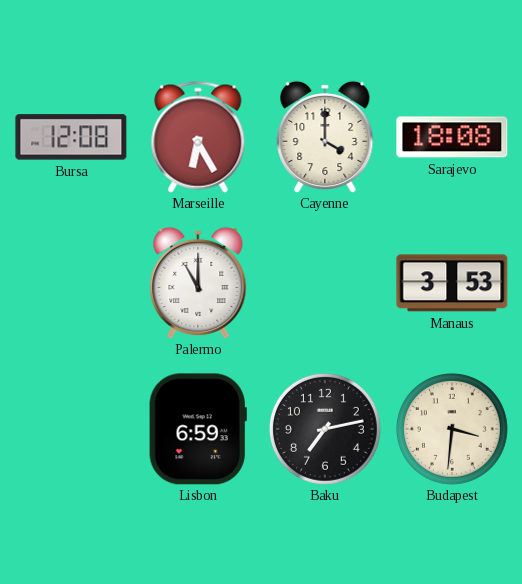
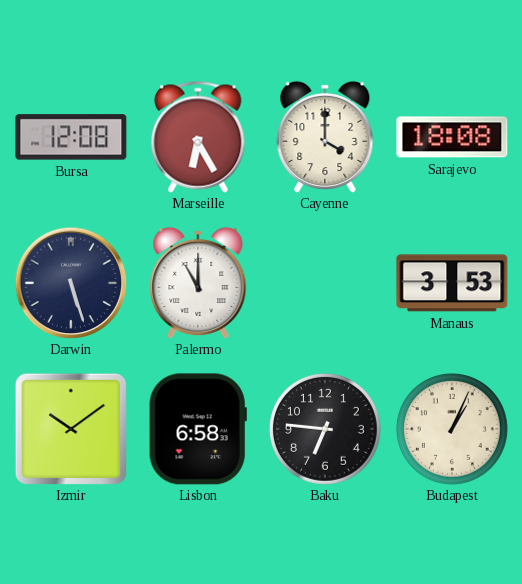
Darwin: none -> 5:27 (71, 283)
Izmir: none -> 10:09 (71, 429)
Lisbon: 6:59 -> 6:58 (198, 429)
Baku: 7:13 -> 6:46 (325, 429)
Budapest: 3:31 -> 1:04 (452, 429)
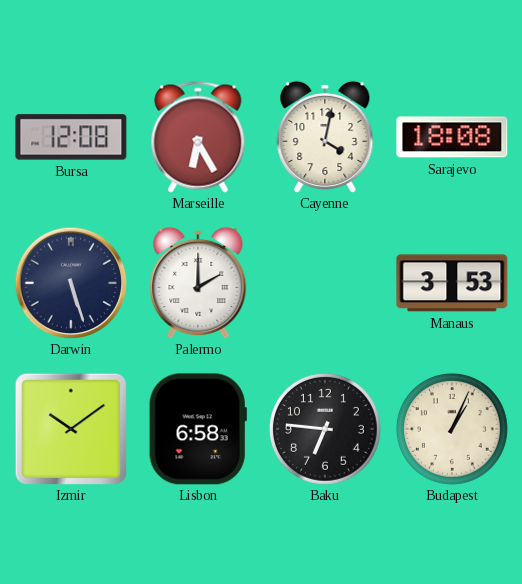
Cayenne: 4:00 -> 4:02 (325, 137)
Palermo: 11:00 -> 2:00 (198, 283)
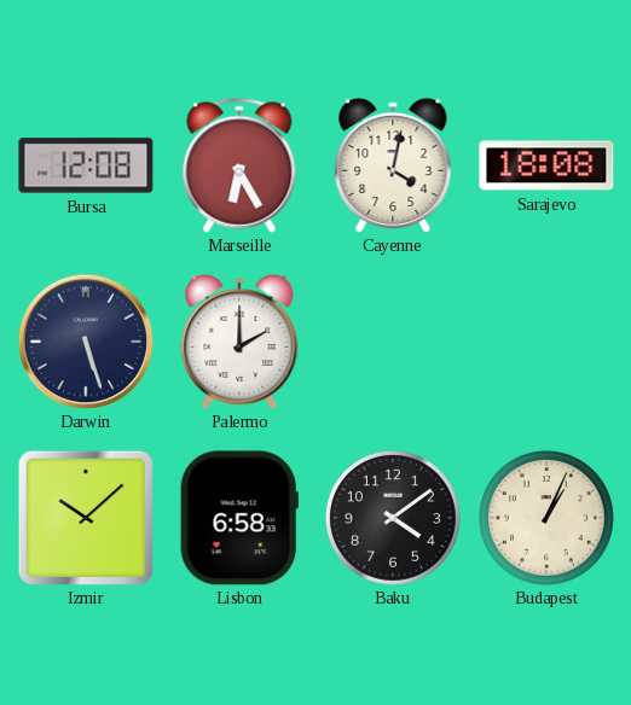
Manaus: 3:53 -> none (452, 283)
Izmir: 10:09 -> 10:08 (86, 518)
Baku: 6:46 -> 4:09 (393, 518)
